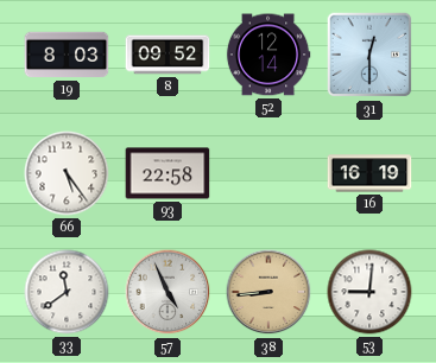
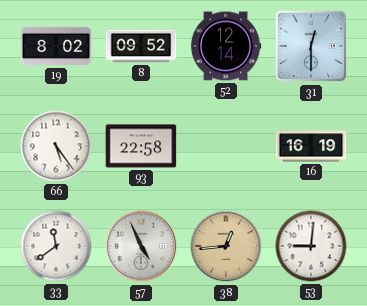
19: 8:03 -> 8:02 (56, 46)
38: 8:44 -> 12:44 (226, 246)
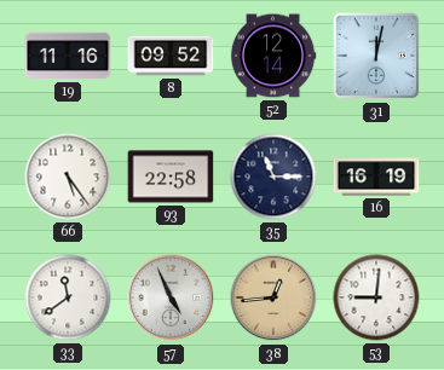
19: 8:02 -> 11:16 (68, 56)
31: 12:30 -> 12:02 (376, 56)
35: none -> 11:15 (273, 177)
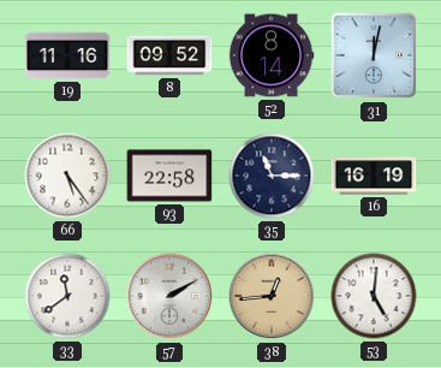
52: 12:14 -> 8:14 (272, 55)
57: 4:56 -> 2:10 (169, 296)
53: 9:01 -> 5:01 (374, 296)
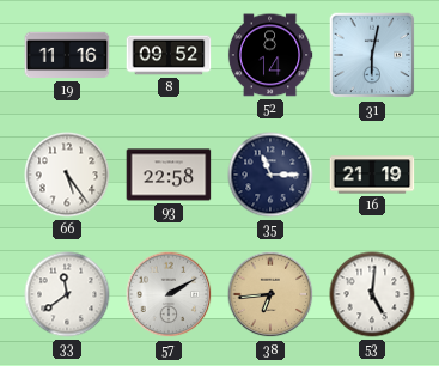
31: 12:02 -> 6:02 (372, 55)
16: 16:19 -> 21:19 (372, 175)
38: 12:44 -> 6:44 (270, 294)
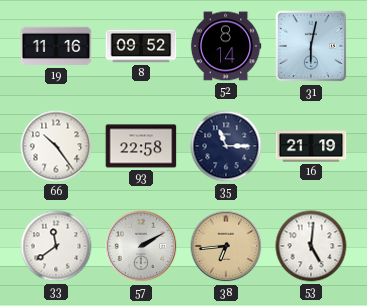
66: 5:24 -> 10:24 (56, 146)
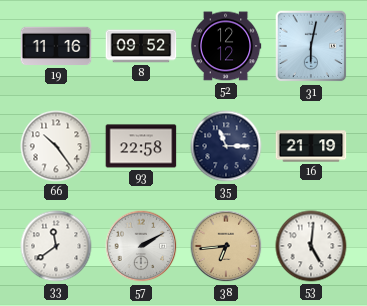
52: 8:14 -> 12:12 (226, 46)
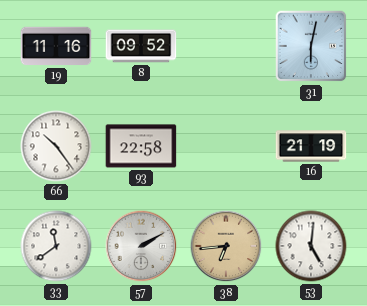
52: 12:12 -> none (226, 46)
35: 11:15 -> none (226, 146)
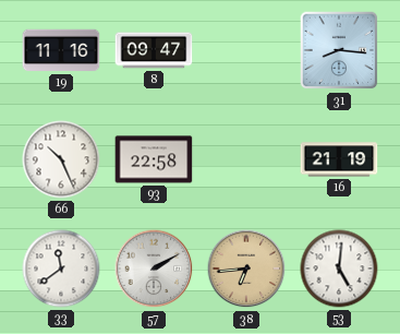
8: 09:52 -> 09:47 (154, 50)
31: 6:02 -> 8:16 (339, 50)
66: 10:24 -> 10:26 (61, 159)
